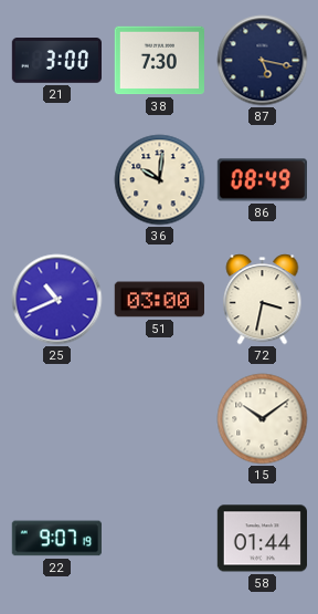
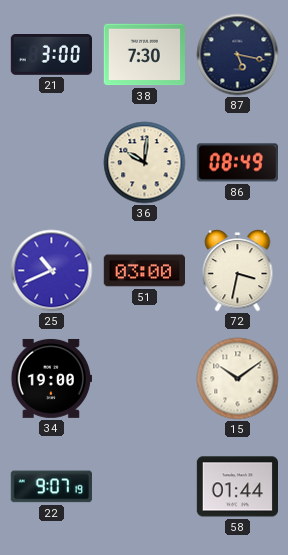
34: none -> 19:00 (51, 378)
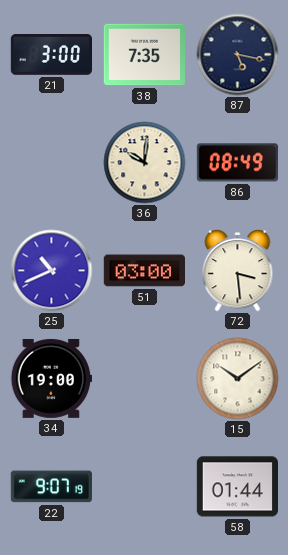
38: 7:30 -> 7:35 (144, 55)
72: 3:32 -> 3:29 (238, 271)
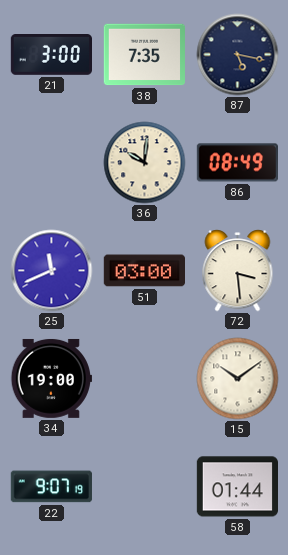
25: 10:41 -> 11:41 (52, 271)
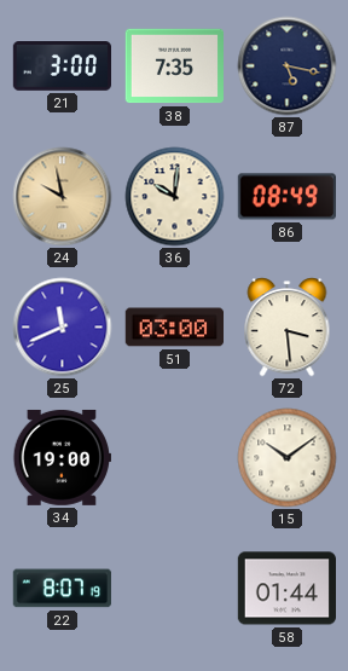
24: none -> 9:58 (63, 197)
22: 9:07 -> 8:07 (62, 589)
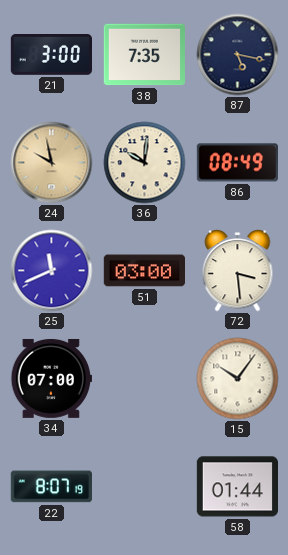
34: 19:00 -> 07:00 (51, 378)
15: 10:09 -> 10:06 (238, 379)
